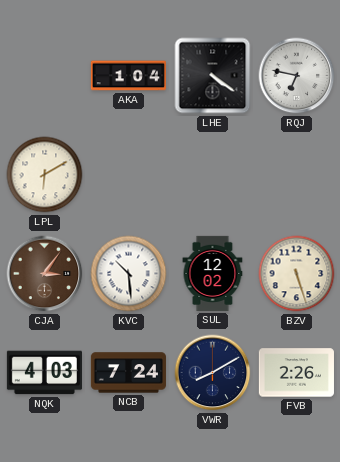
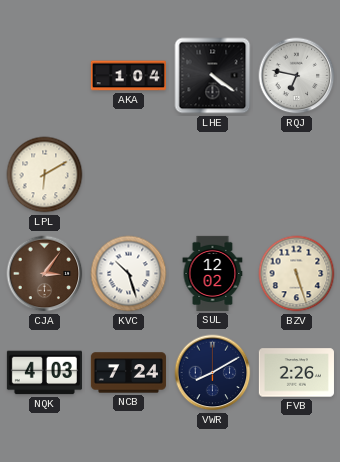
KVC: 10:29 -> 10:27 (129, 274)
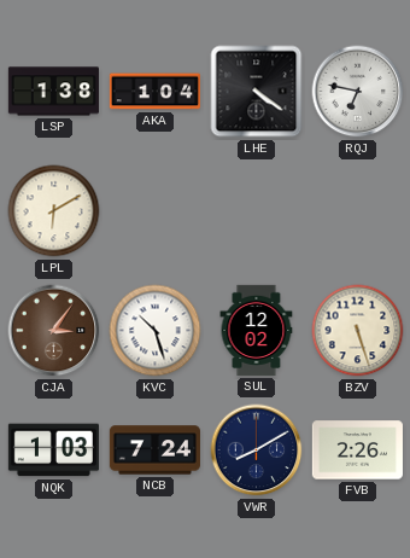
LSP: none -> 1:38 (53, 92)
NQK: 4:03 -> 1:03 (53, 451)
